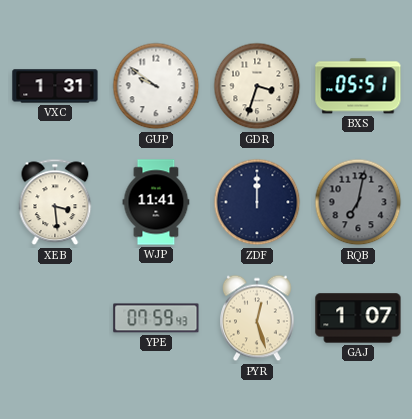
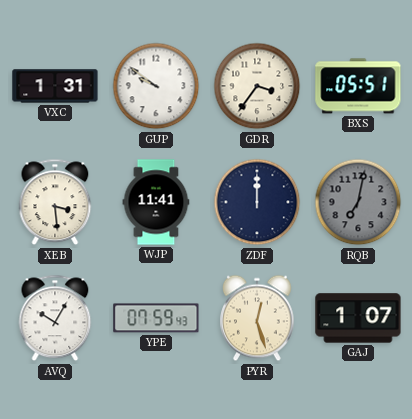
GDR: 3:33 -> 3:36 (257, 86)
AVQ: none -> 10:05 (55, 318)
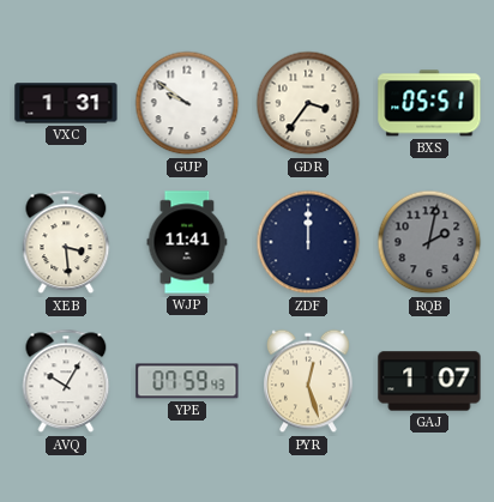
RQB: 7:02 -> 2:02 (429, 242)
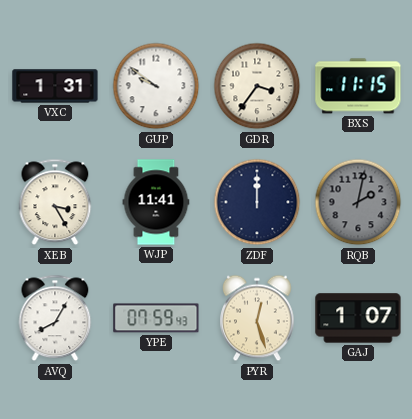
BXS: 05:51 -> 11:15 (358, 86)
XEB: 3:29 -> 3:25 (55, 202)
AVQ: 10:05 -> 8:05 (55, 318)
